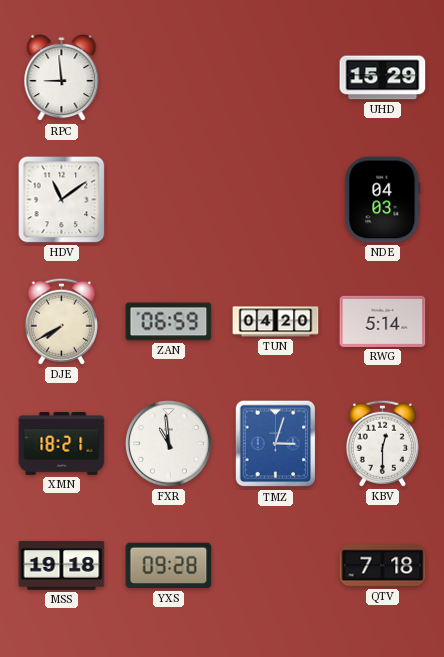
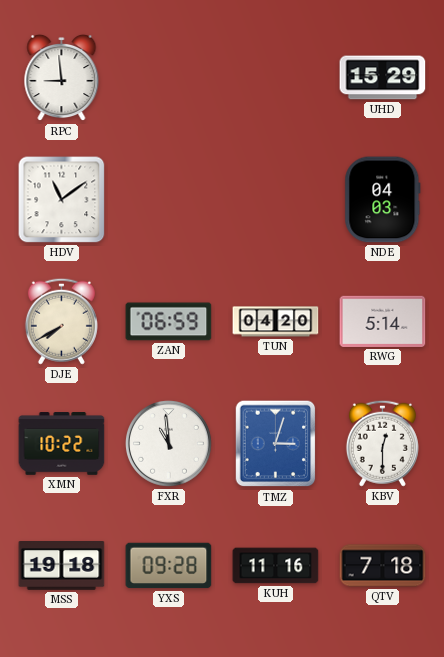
XMN: 18:21 -> 10:22 (62, 444)
KUH: none -> 11:16 (276, 566)
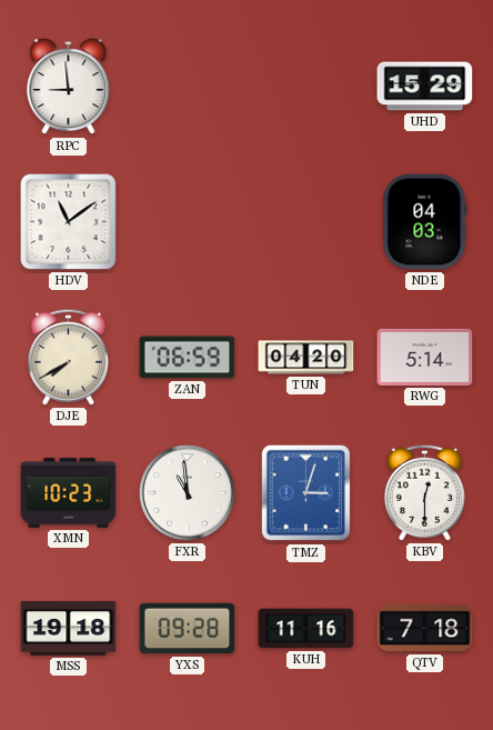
XMN: 10:22 -> 10:23 (69, 493)
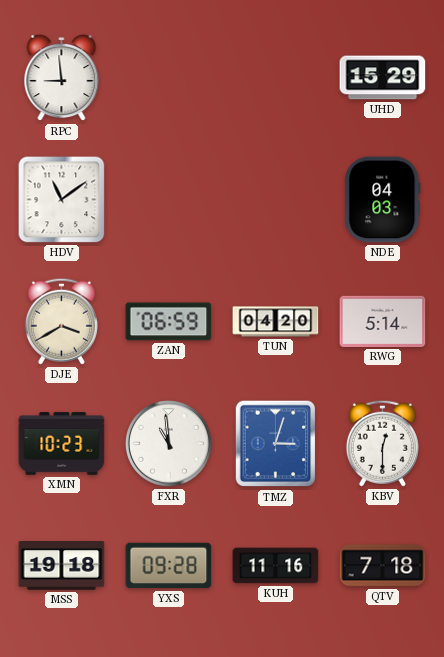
DJE: 7:40 -> 3:40 (61, 321)
